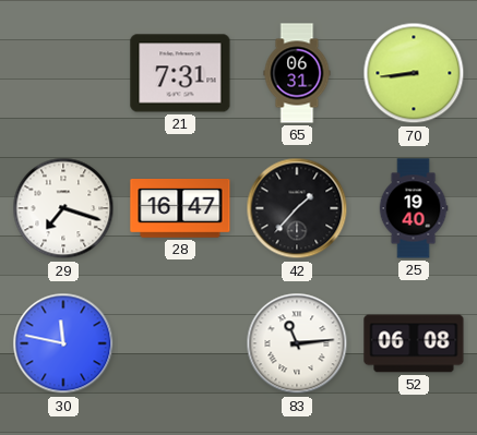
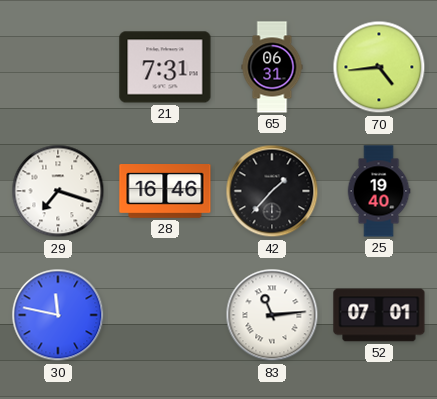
70: 8:44 -> 4:44 (379, 67)
28: 16:47 -> 16:46 (165, 192)
52: 06:08 -> 07:01 (379, 315)
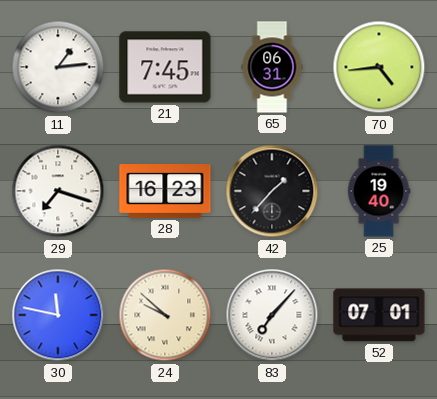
11: none -> 1:14 (58, 67)
21: 7:31 -> 7:45 (165, 67)
28: 16:46 -> 16:23 (165, 192)
24: none -> 9:52 (165, 315)
83: 11:14 -> 7:07 (272, 315)
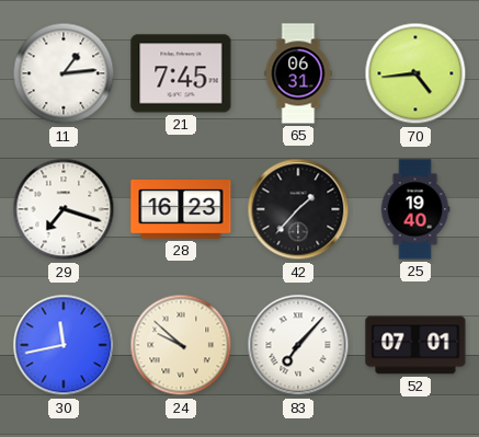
30: 11:47 -> 11:43 (64, 345)
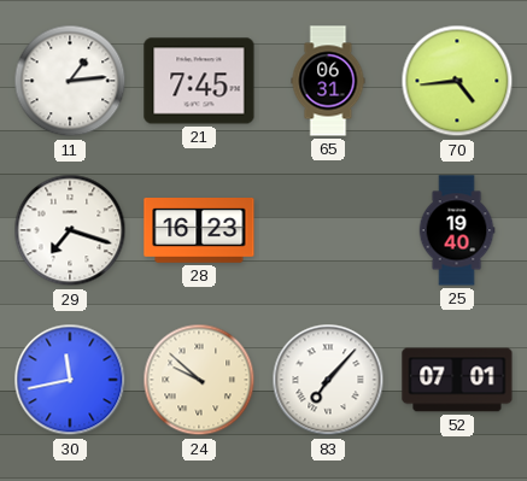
42: 1:37 -> none (298, 209)
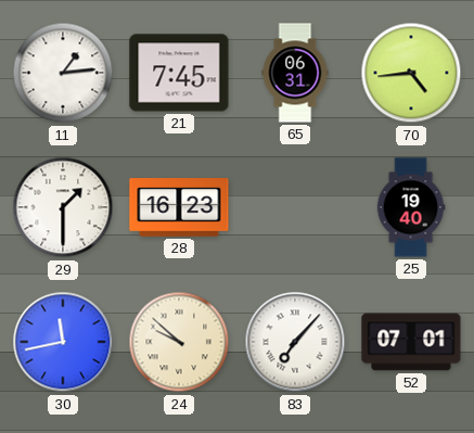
29: 7:18 -> 1:30 (63, 207)
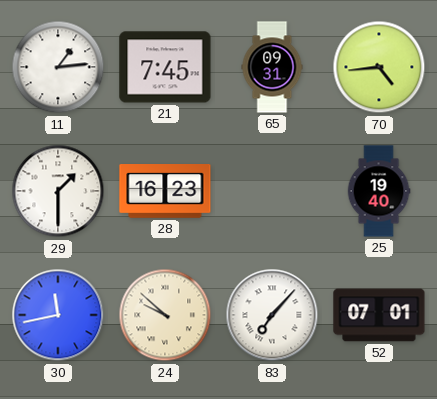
65: 06:31 -> 09:31 (272, 67)
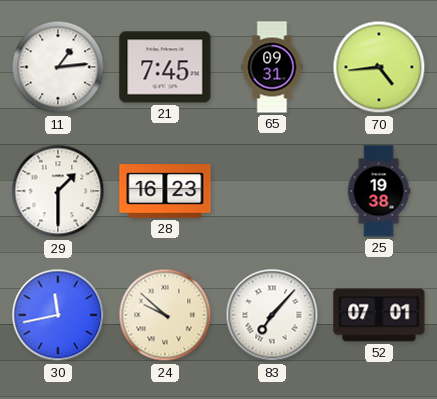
25: 19:40 -> 19:38 (379, 191)
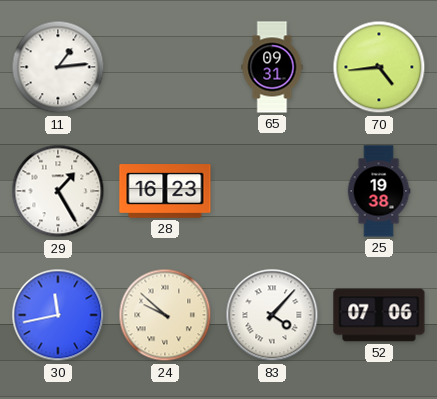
21: 7:45 -> none (165, 67)
29: 1:30 -> 1:25 (58, 191)
83: 7:07 -> 4:07 (272, 315)
52: 07:01 -> 07:06 (379, 315)
